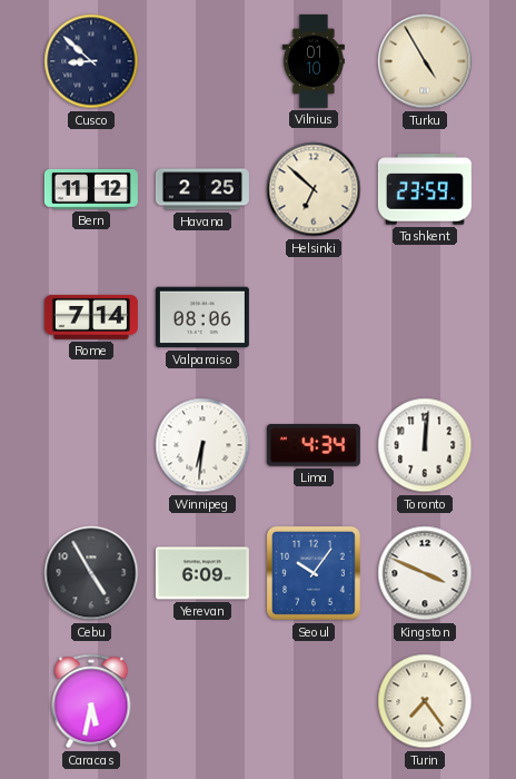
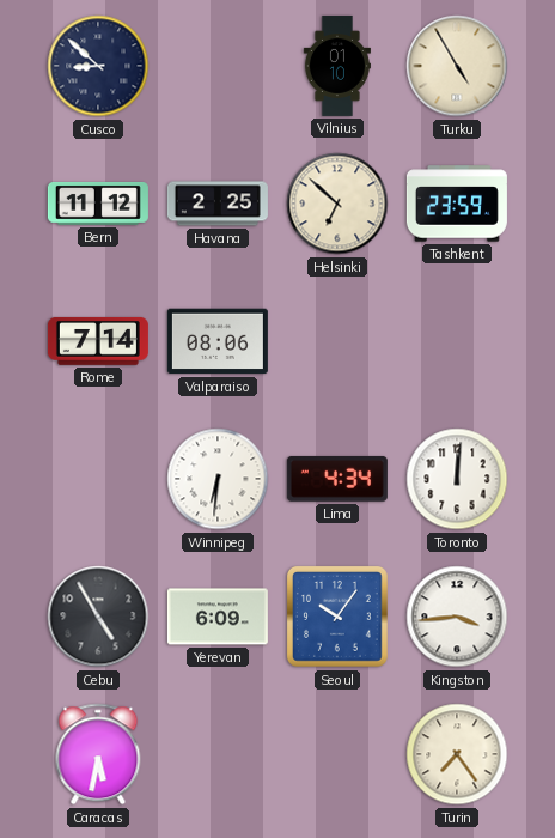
Kingston: 3:49 -> 3:44 (457, 617)
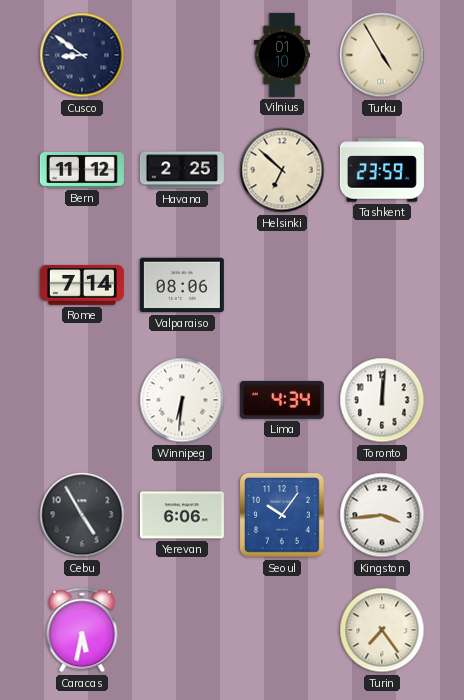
Cusco: 8:52 -> 8:51 (82, 55)
Yerevan: 6:09 -> 6:06 (182, 515)
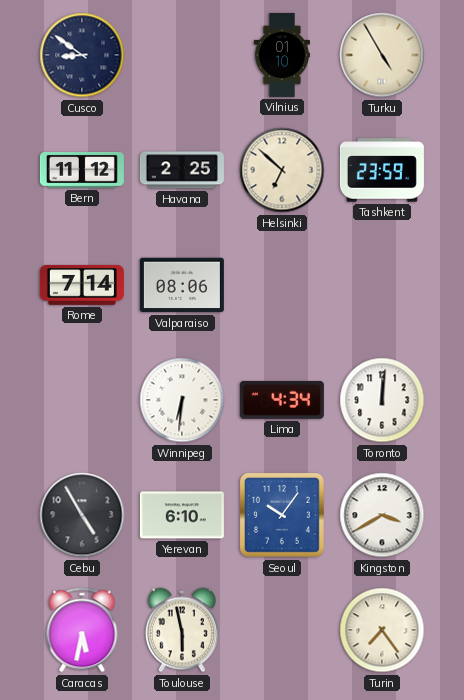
Yerevan: 6:06 -> 6:10 (182, 515)
Kingston: 3:44 -> 3:40 (382, 515)
Toulouse: none -> 5:58 (182, 630)
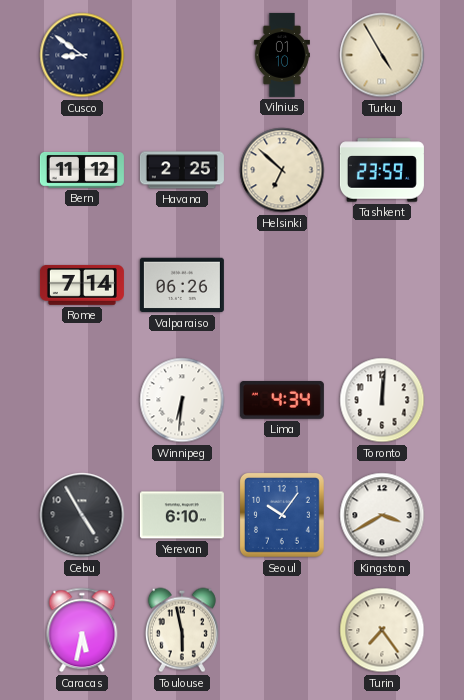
Valparaiso: 08:06 -> 06:26 (182, 285)
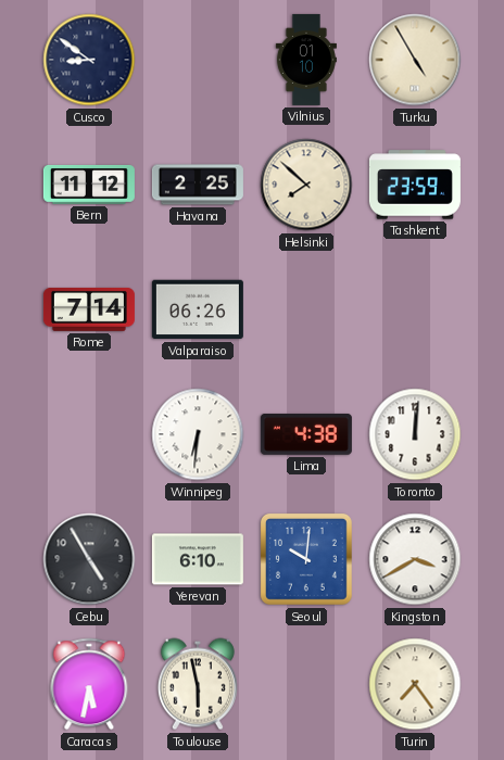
Helsinki: 6:52 -> 7:52 (306, 185)
Lima: 4:34 -> 4:38 (306, 434)
Seoul: 10:06 -> 10:01 (306, 560)
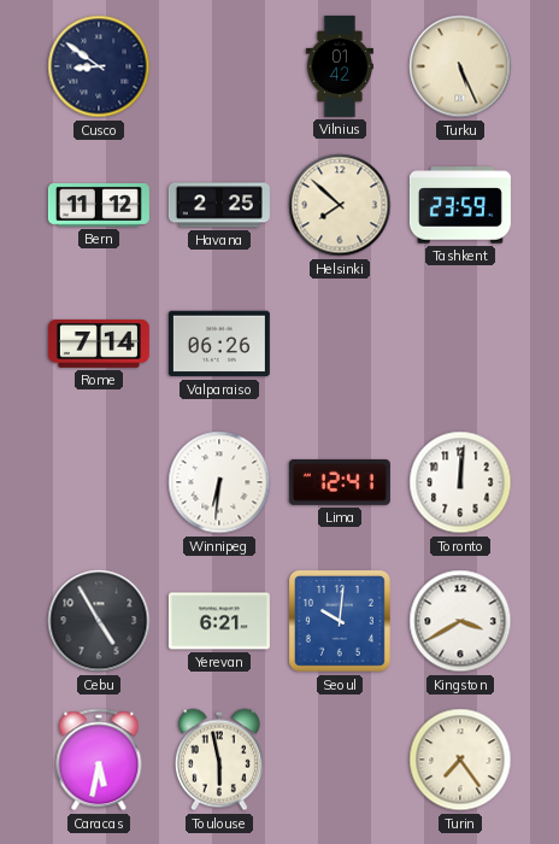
Vilnius: 01:10 -> 01:42 (340, 66)
Turku: 4:55 -> 5:26 (460, 66)
Lima: 4:38 -> 12:41 (340, 482)
Yerevan: 6:10 -> 6:21 (219, 621)
